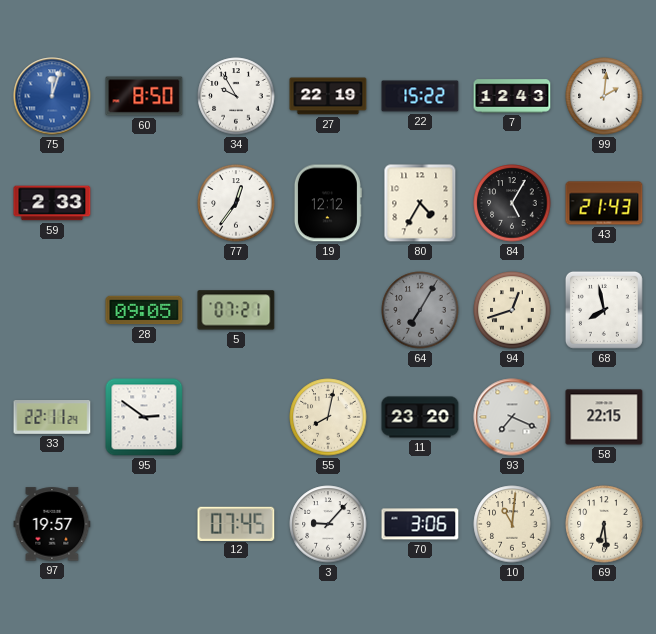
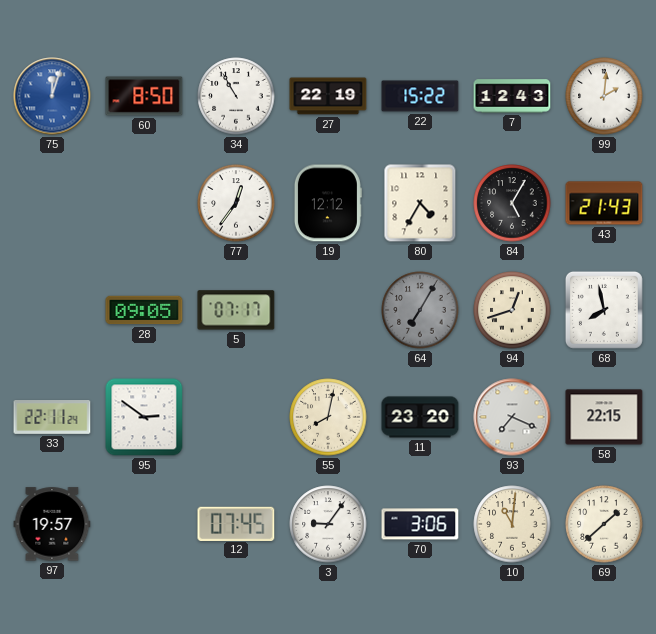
34: 9:55 -> 10:55 (236, 96)
59: 2:33 -> none (52, 203)
5: 07:21 -> 07:17 (236, 310)
3: 9:07 -> 9:06 (328, 524)
69: 6:29 -> 1:38 (604, 524)
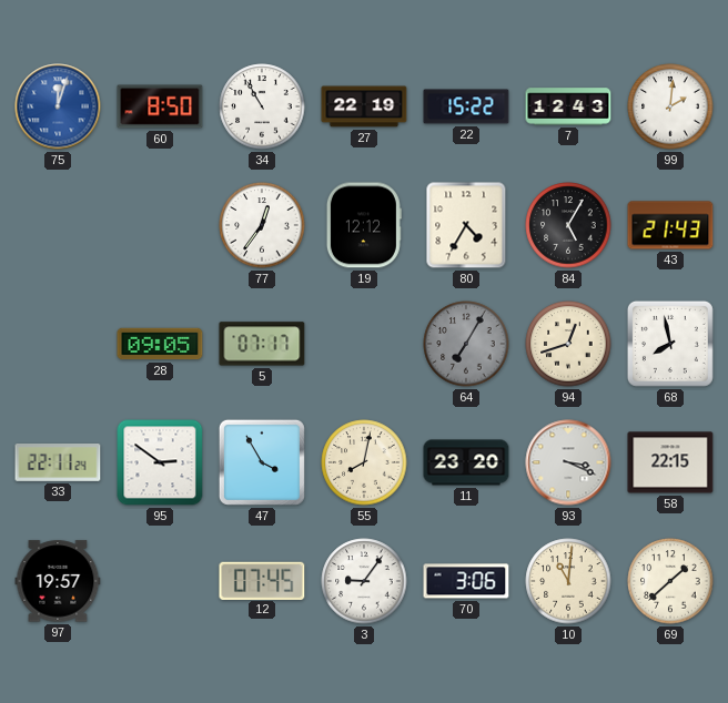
47: none -> 3:55 (262, 462)
93: 7:19 -> 3:19 (568, 462)
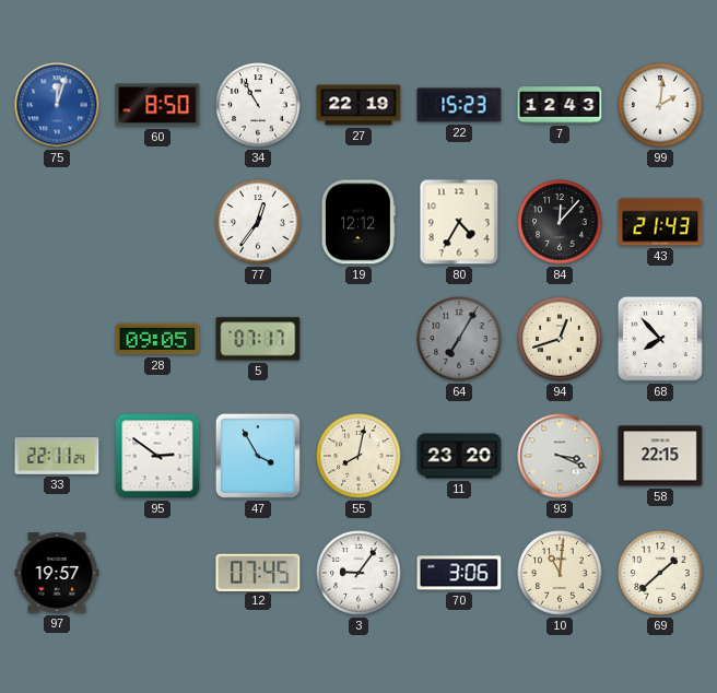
22: 15:22 -> 15:23 (459, 105)
84: 5:05 -> 12:07 (560, 222)
68: 7:58 -> 7:53 (660, 339)
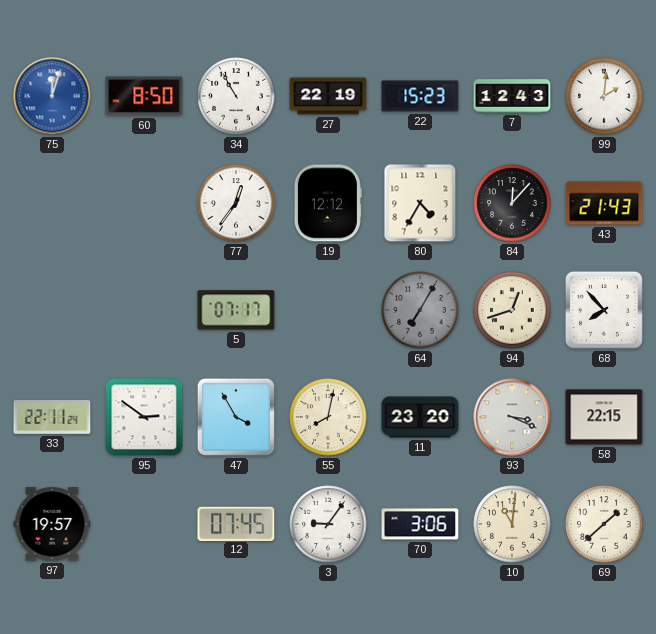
28: 09:05 -> none (157, 339)
